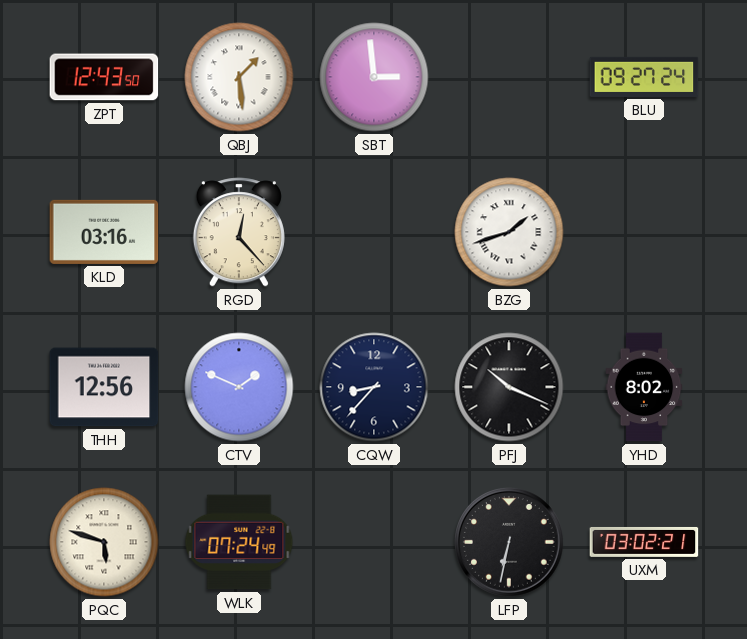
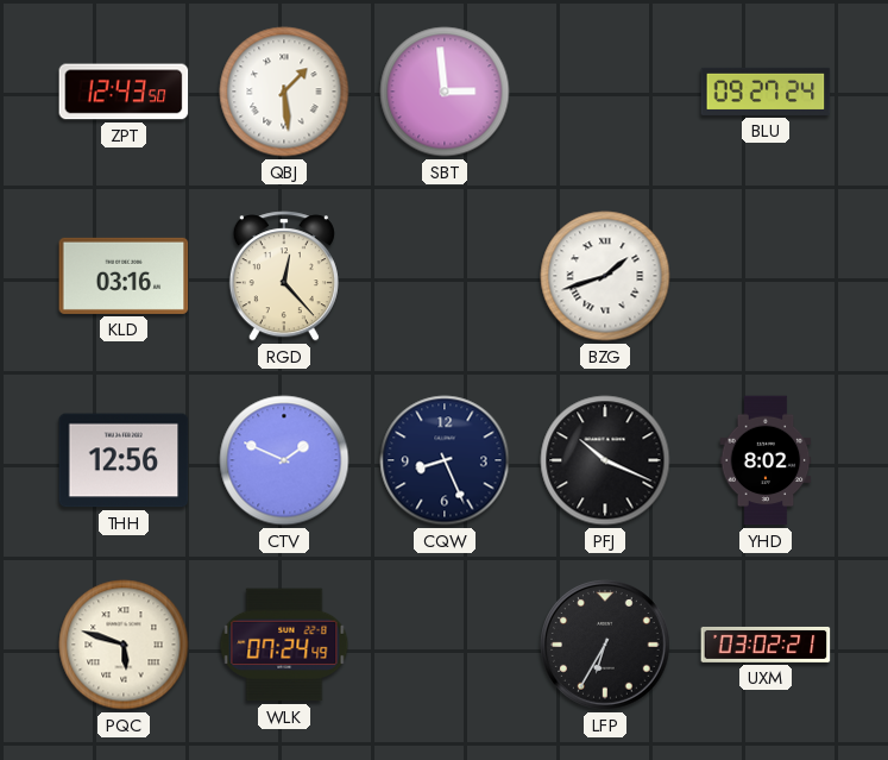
CQW: 8:37 -> 8:26 (445, 460)
LFP: 6:32 -> 6:35 (605, 645)
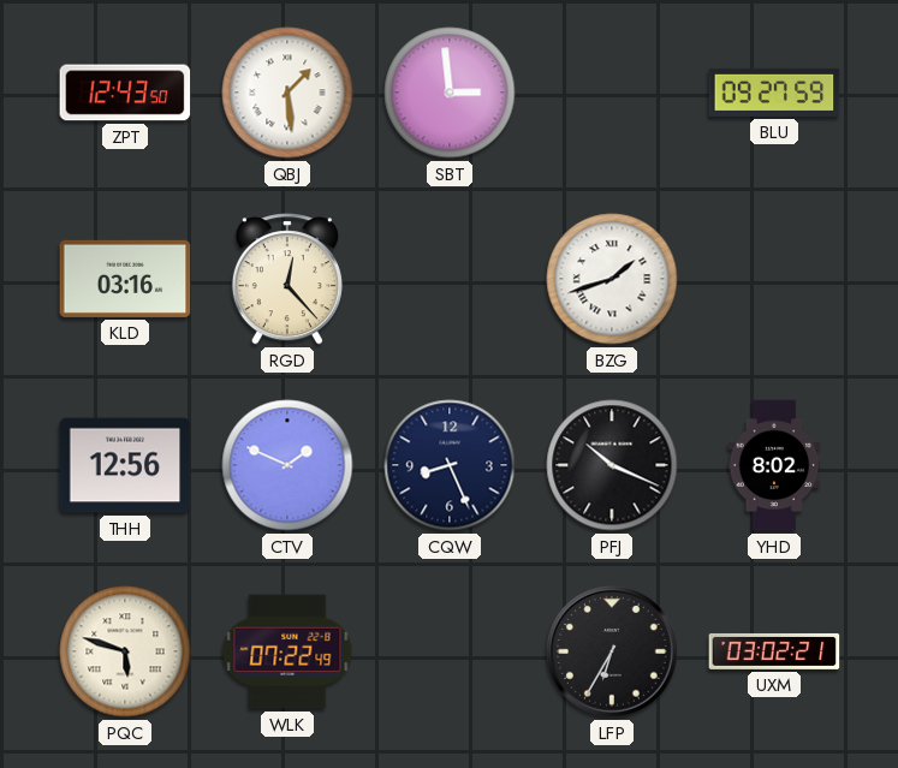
BLU: 09:27:24 -> 09:27:59 (774, 93)
WLK: 07:24 -> 07:22 (287, 651)
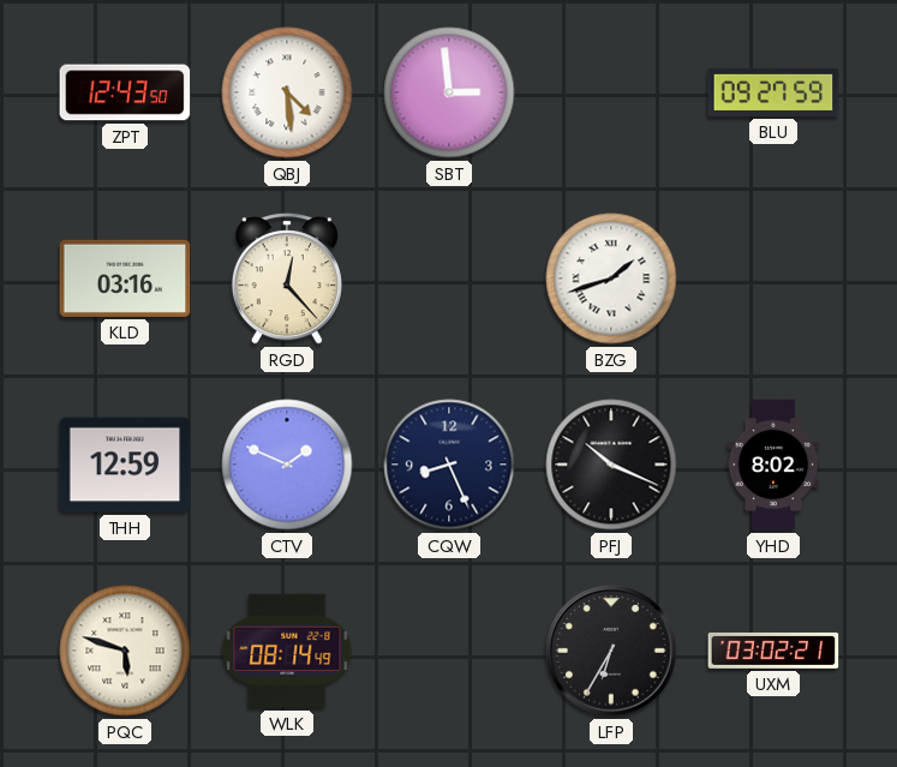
QBJ: 1:29 -> 4:29 (287, 92)
THH: 12:56 -> 12:59 (125, 465)
WLK: 07:22 -> 08:14 (287, 651)
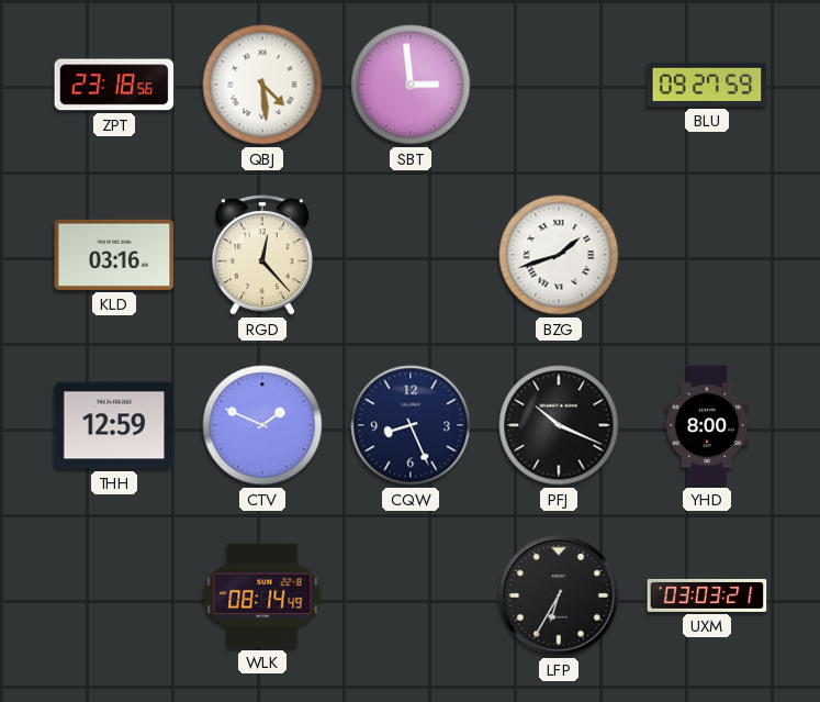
ZPT: 12:43 -> 23:18 (114, 85)
YHD: 8:02 -> 8:00 (707, 425)
PQC: 5:48 -> none (125, 651)
UXM: 03:02 -> 03:03 (707, 595)
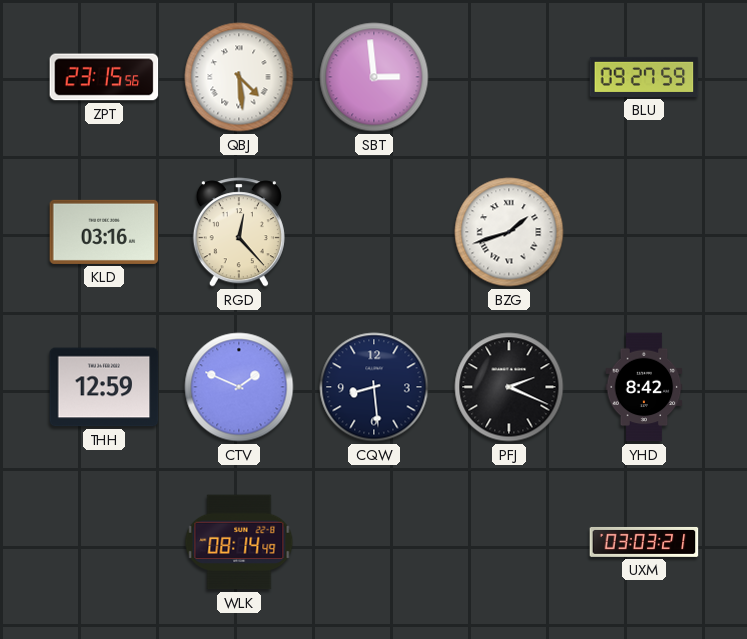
ZPT: 23:18 -> 23:15 (104, 77)
CQW: 8:26 -> 8:29 (374, 387)
PFJ: 10:19 -> 2:19 (509, 387)
YHD: 8:00 -> 8:42 (644, 387)
LFP: 6:35 -> none (559, 595)
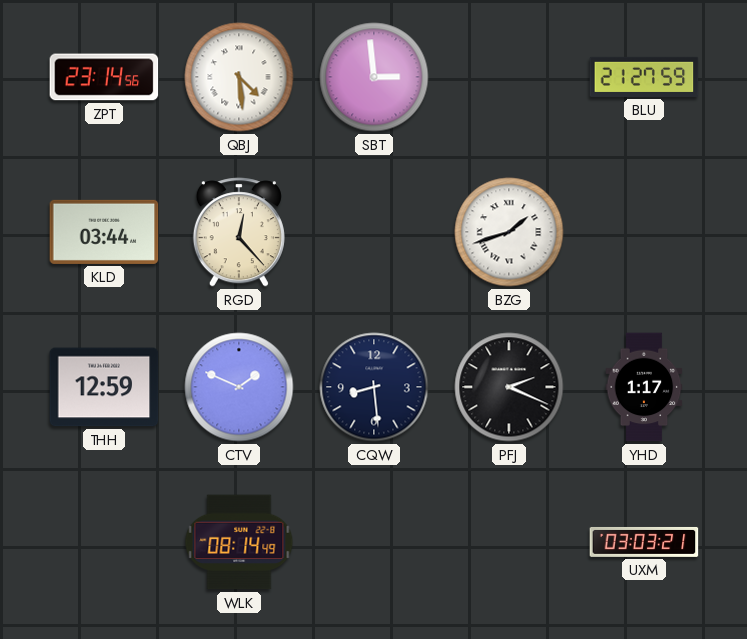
ZPT: 23:15 -> 23:14 (104, 77)
BLU: 09:27 -> 21:27 (644, 77)
KLD: 03:16 -> 03:44 (104, 232)
YHD: 8:42 -> 1:17 (644, 387)
